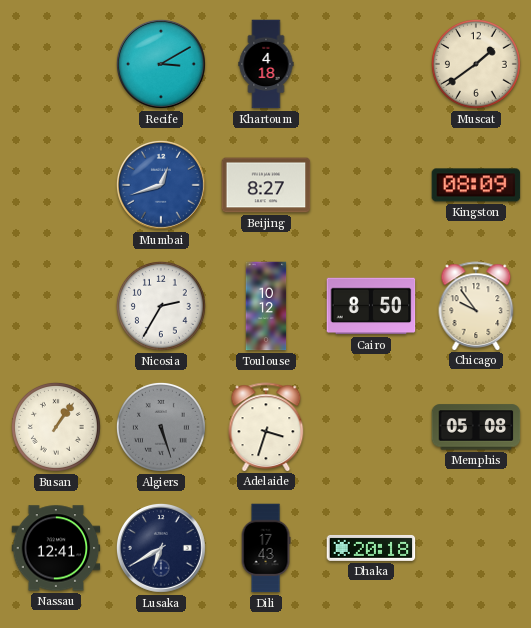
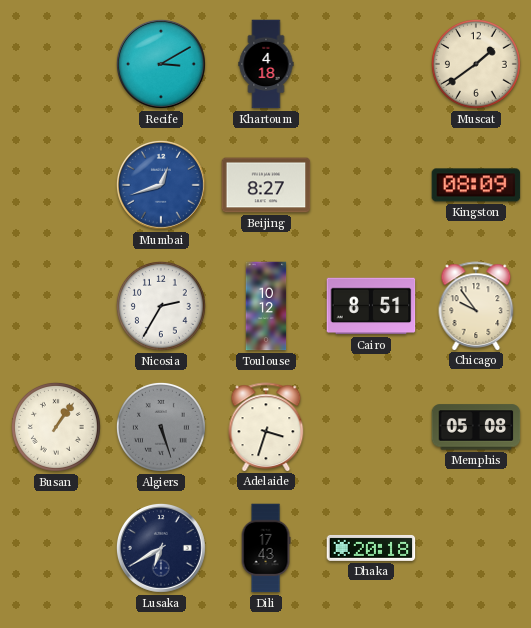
Cairo: 8:50 -> 8:51 (371, 306)
Nassau: 12:41 -> none (56, 548)
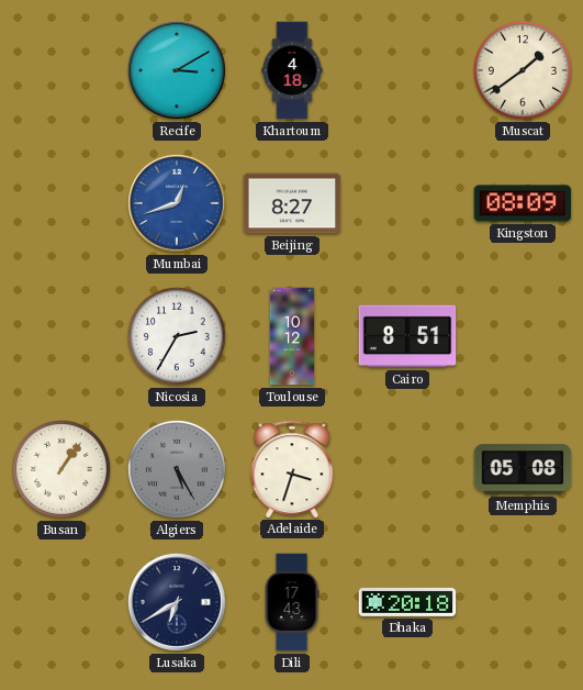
Chicago: 9:54 -> none (476, 306)
Algiers: 5:27 -> 5:25 (177, 469)
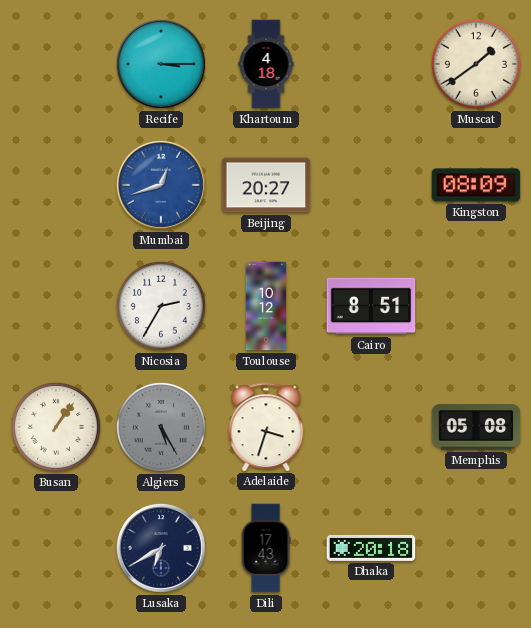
Recife: 3:10 -> 3:15 (161, 64)
Beijing: 8:27 -> 20:27 (266, 185)
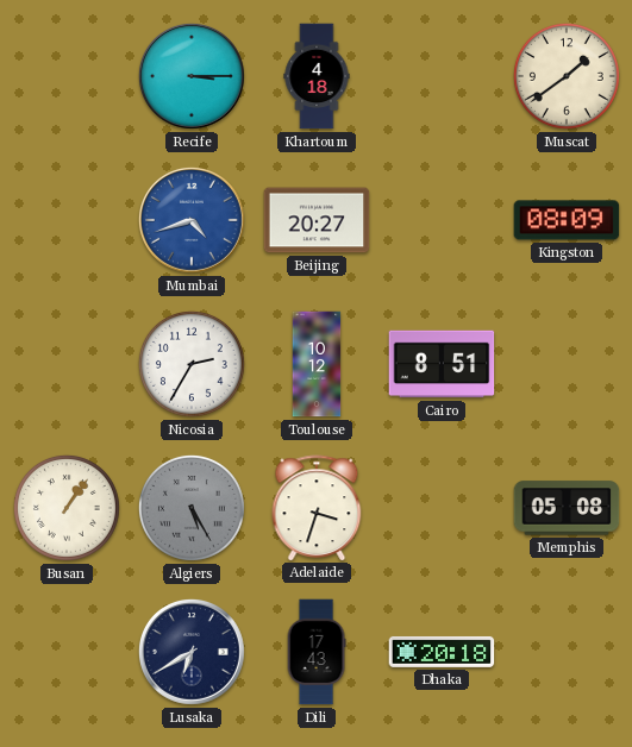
Mumbai: 12:42 -> 4:42 (192, 220)
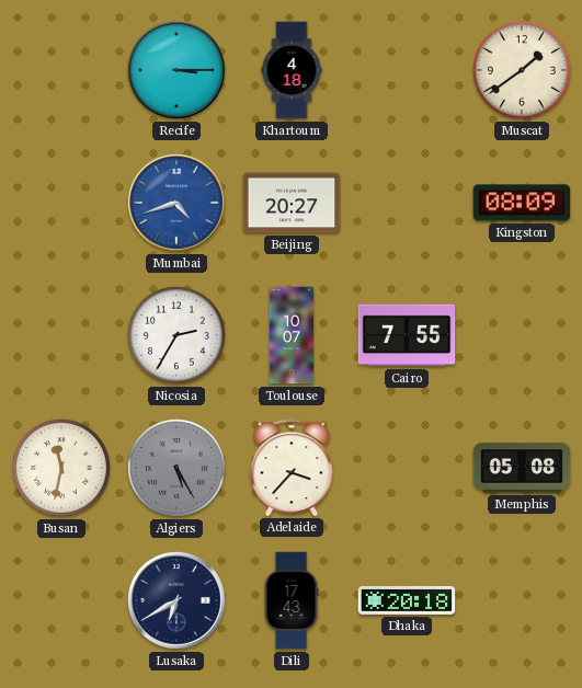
Toulouse: 10:12 -> 10:07 (292, 335)
Cairo: 8:51 -> 7:55 (407, 335)
Busan: 1:06 -> 11:32 (61, 468)
Adelaide: 3:33 -> 3:37 (292, 468)
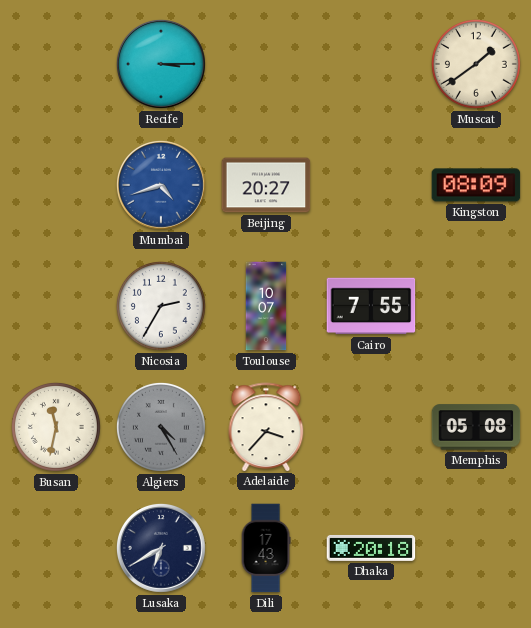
Khartoum: 4:18 -> none (292, 70)
Algiers: 5:25 -> 4:25 (161, 427)
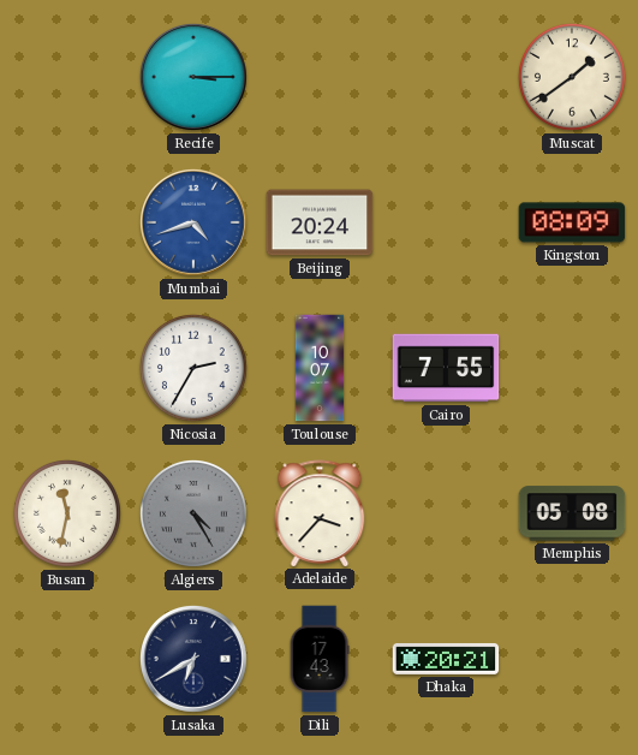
Beijing: 20:27 -> 20:24 (320, 222)
Dhaka: 20:18 -> 20:21 (446, 659)
